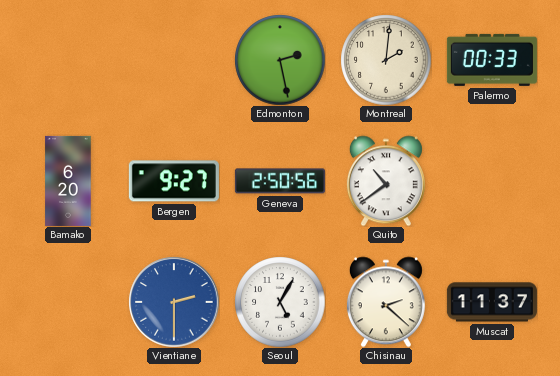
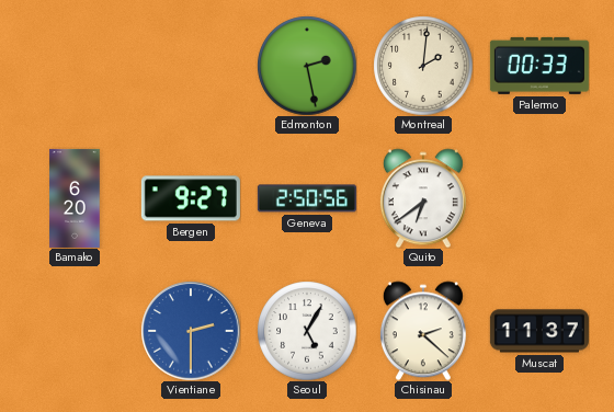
Quito: 10:39 -> 6:39 (423, 198)
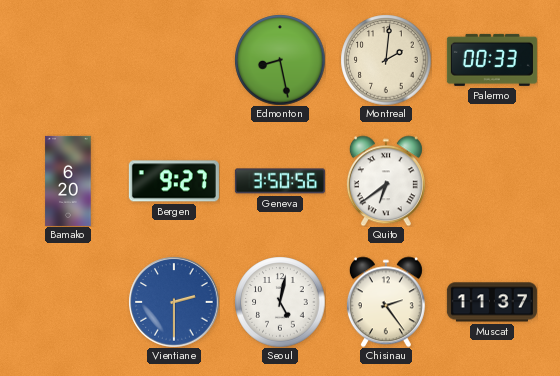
Edmonton: 2:28 -> 8:28 (280, 60)
Geneva: 2:50 -> 3:50 (280, 181)
Seoul: 5:05 -> 5:02 (280, 302)
Chisinau: 2:22 -> 2:24 (386, 302)
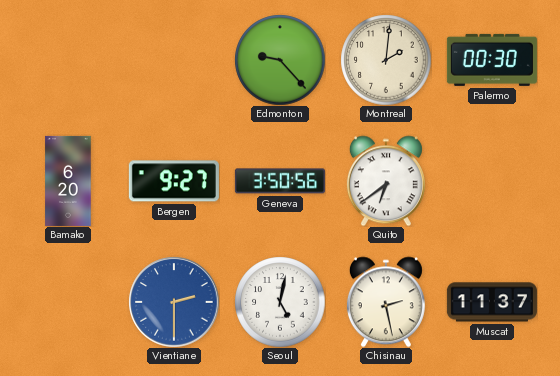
Edmonton: 8:28 -> 9:23 (280, 60)
Palermo: 00:33 -> 00:30 (492, 60)
Chisinau: 2:24 -> 2:28 (386, 302)
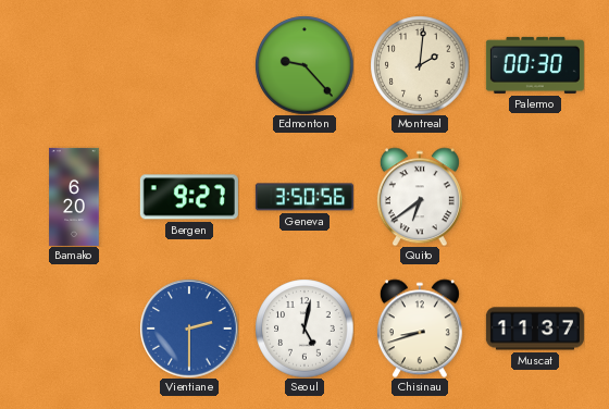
Chisinau: 2:28 -> 8:42 (420, 329)
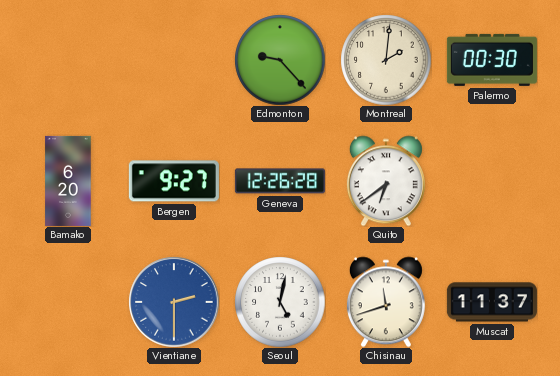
Geneva: 3:50 -> 12:26 (280, 181)
Chisinau: 8:42 -> 11:42 (386, 302)
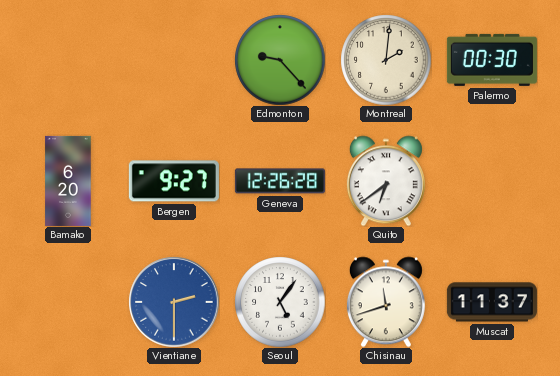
Seoul: 5:02 -> 5:06 (280, 302)
